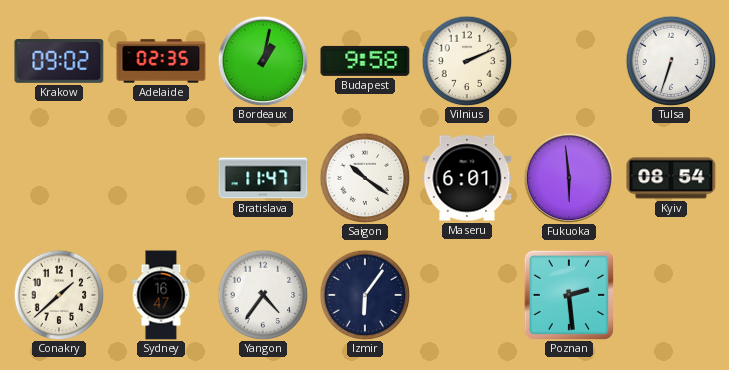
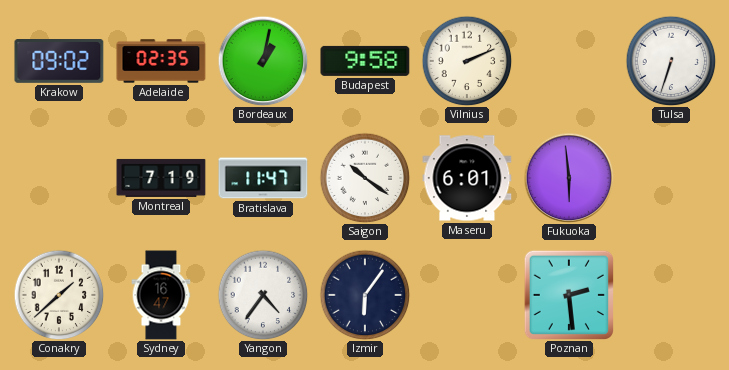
Montreal: none -> 7:19 (161, 178)
Kyiv: 08:54 -> none (671, 178)
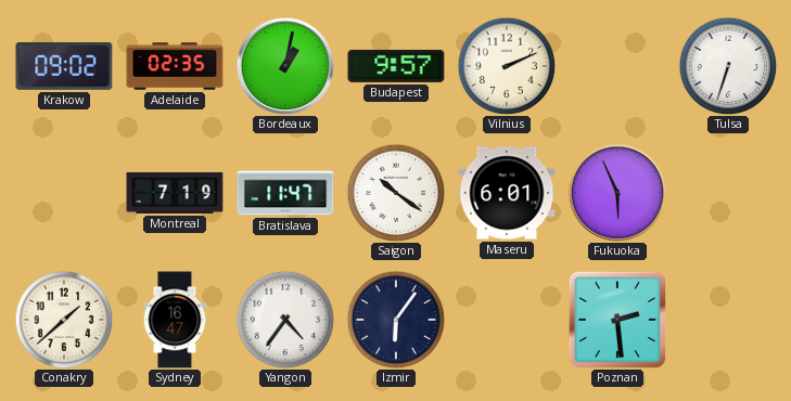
Budapest: 9:58 -> 9:57 (396, 66)
Fukuoka: 5:59 -> 5:56 (617, 193)
